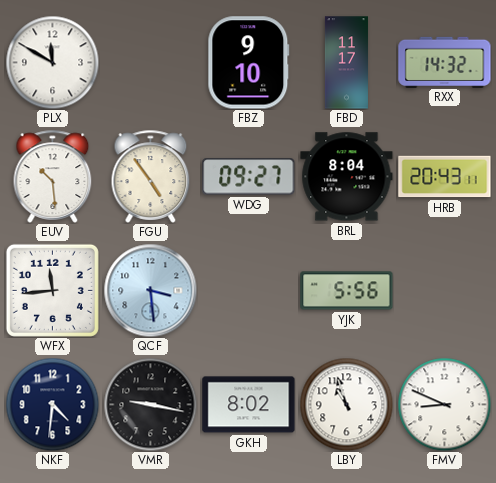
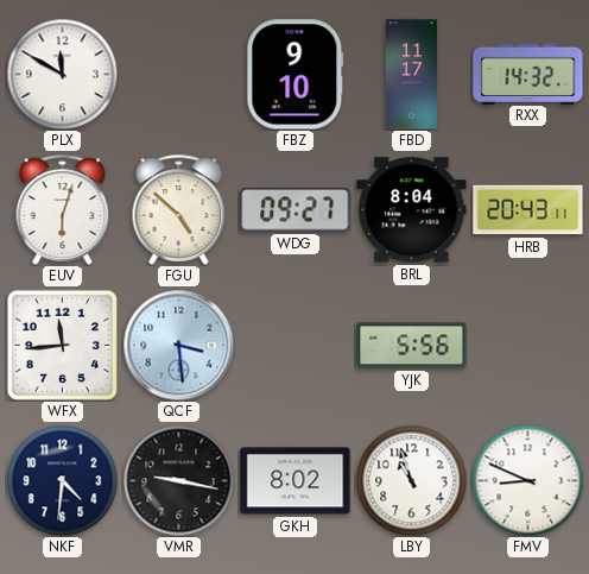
EUV: 10:29 -> 6:03 (63, 209)
FGU: 4:54 -> 4:52 (179, 209)
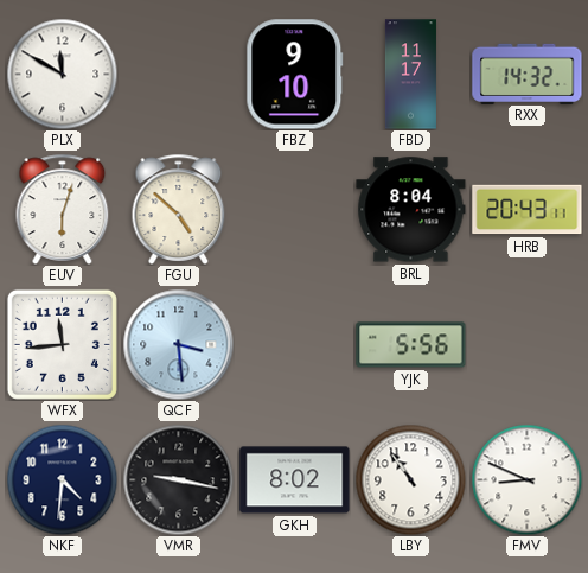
WDG: 09:27 -> none (296, 210)
LBY: 10:57 -> 10:54 (410, 479)
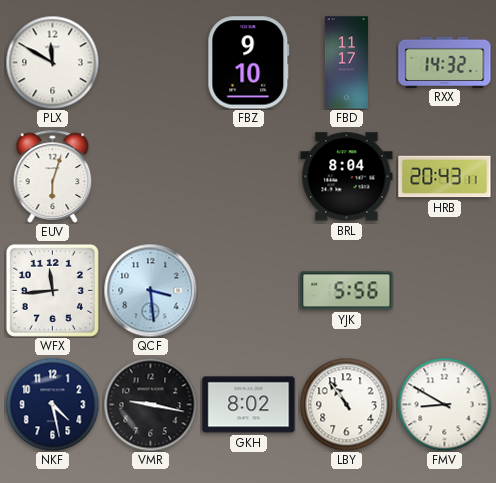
FGU: 4:52 -> none (179, 209)
NKF: 4:31 -> 4:28 (52, 404)
FMV: 8:49 -> 8:50 (444, 404)
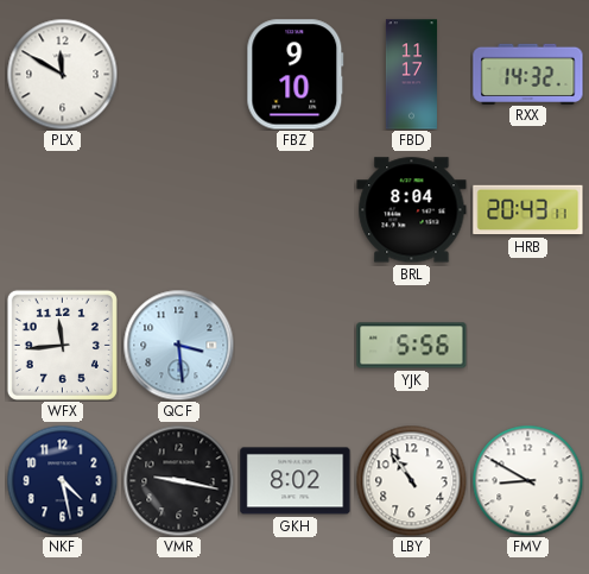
EUV: 6:03 -> none (53, 176)
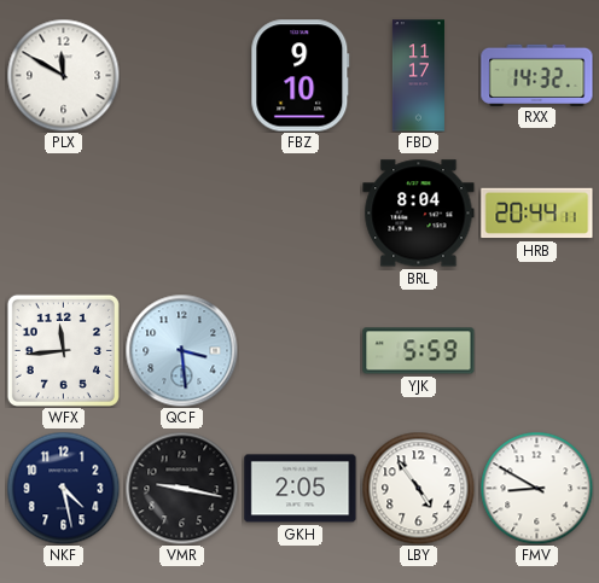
HRB: 20:43 -> 20:44 (537, 214)
YJK: 5:56 -> 5:59 (419, 351)
GKH: 8:02 -> 2:05 (301, 489)
LBY: 10:54 -> 4:54 (418, 488)
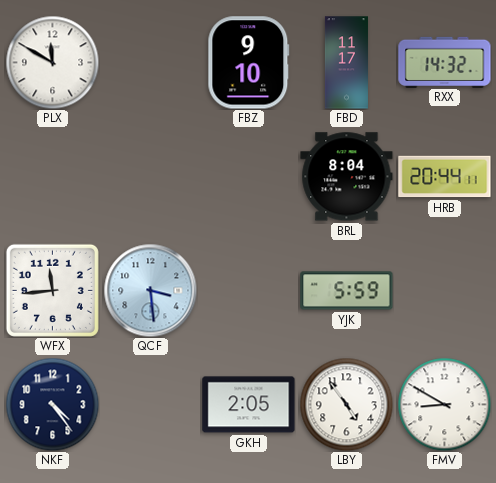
NKF: 4:28 -> 4:24 (52, 404)
VMR: 9:17 -> none (181, 488)
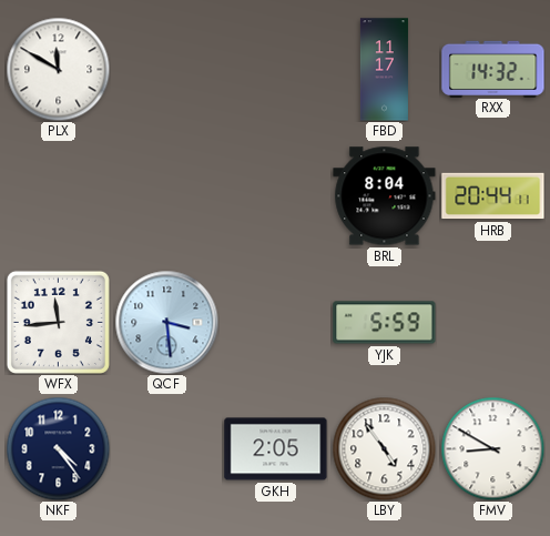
FBZ: 9:10 -> none (249, 63)
